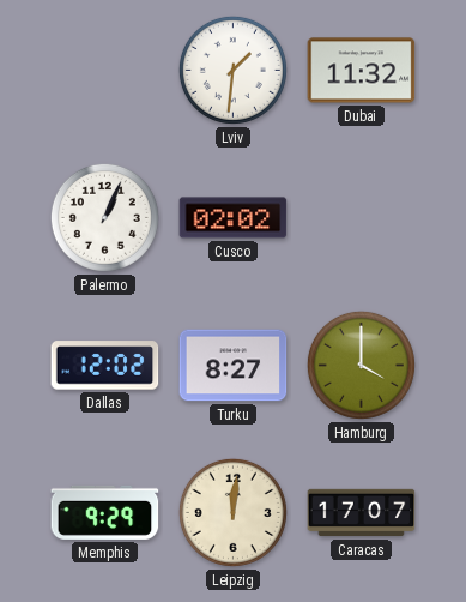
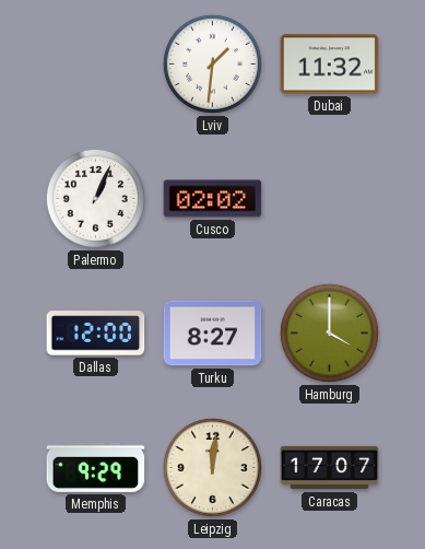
Dallas: 12:02 -> 12:00 (96, 334)
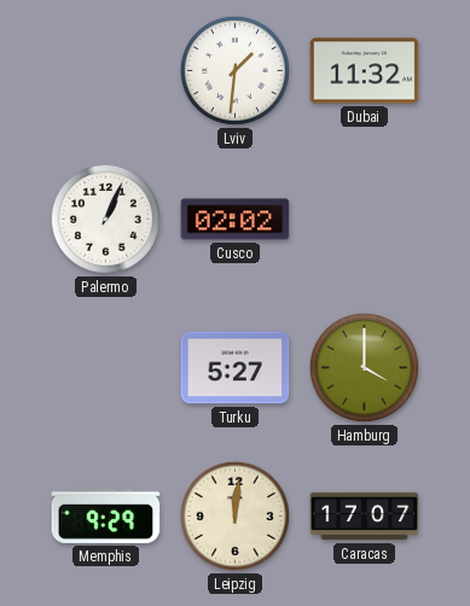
Dallas: 12:00 -> none (96, 334)
Turku: 8:27 -> 5:27 (236, 368)
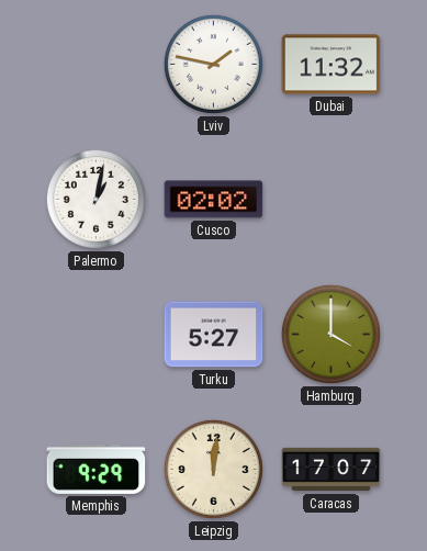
Lviv: 1:31 -> 1:47 (213, 64)
Palermo: 1:04 -> 1:02 (95, 199)
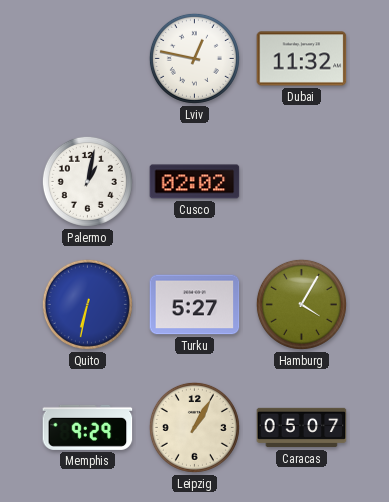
Lviv: 1:47 -> 12:47 (194, 58)
Quito: none -> 6:32 (87, 304)
Hamburg: 4:00 -> 4:05 (301, 304)
Leipzig: 12:01 -> 1:05 (194, 427)
Caracas: 17:07 -> 05:07 (302, 428)
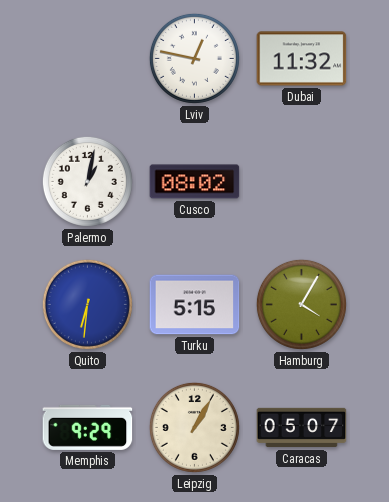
Cusco: 02:02 -> 08:02 (195, 182)
Quito: 6:32 -> 6:31 (87, 304)
Turku: 5:27 -> 5:15 (195, 305)
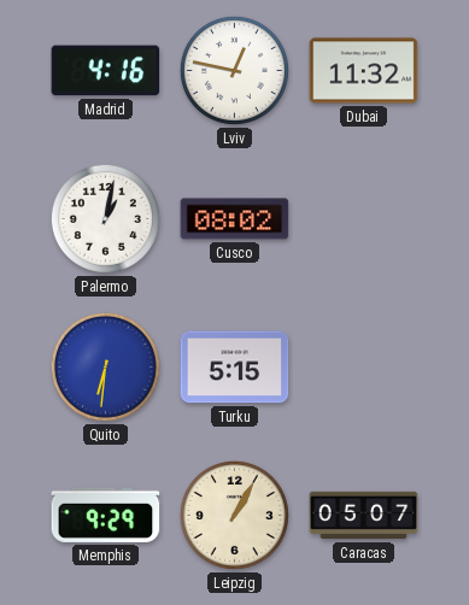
Madrid: none -> 4:16 (106, 71)
Hamburg: 4:05 -> none (301, 304)
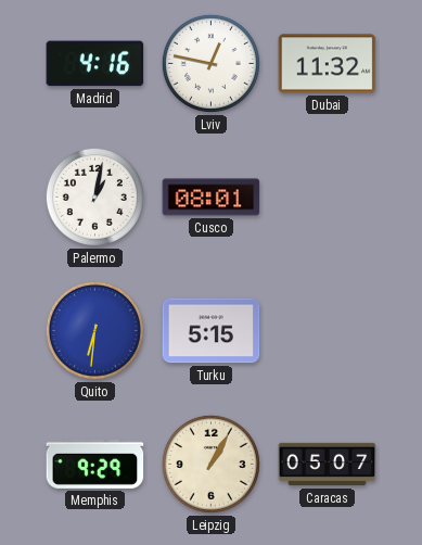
Cusco: 08:02 -> 08:01 (212, 198)
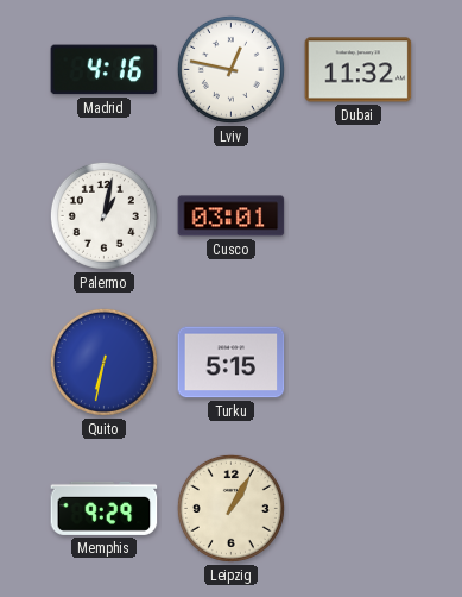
Cusco: 08:01 -> 03:01 (232, 216)
Quito: 6:31 -> 6:32 (103, 362)
Caracas: 05:07 -> none (328, 465)
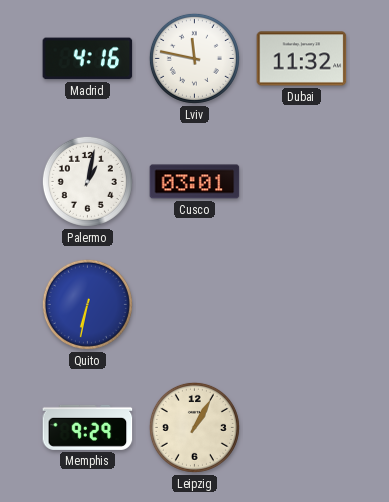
Lviv: 12:47 -> 11:47 (194, 58)
Turku: 5:15 -> none (232, 363)
